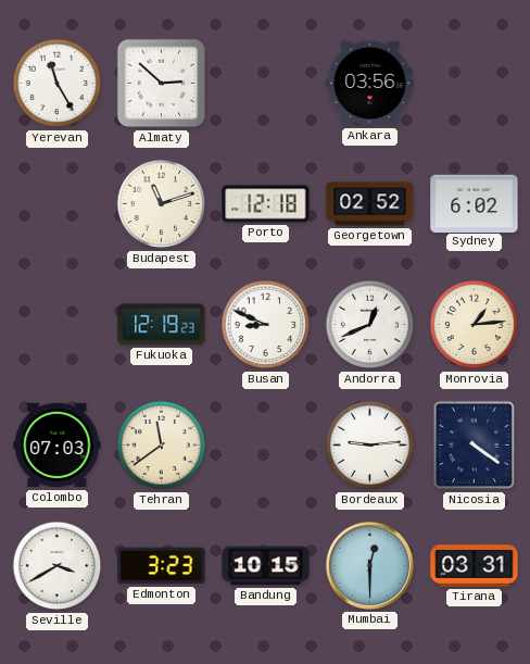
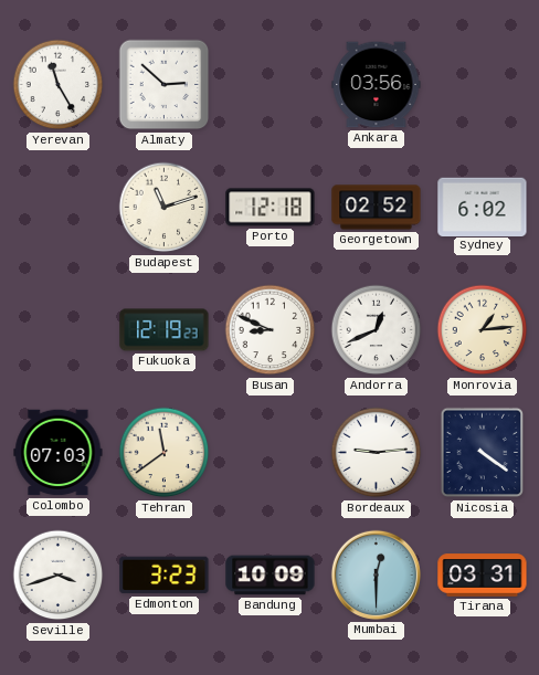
Seville: 3:40 -> 3:42 (59, 576)
Bandung: 10:15 -> 10:09 (271, 576)
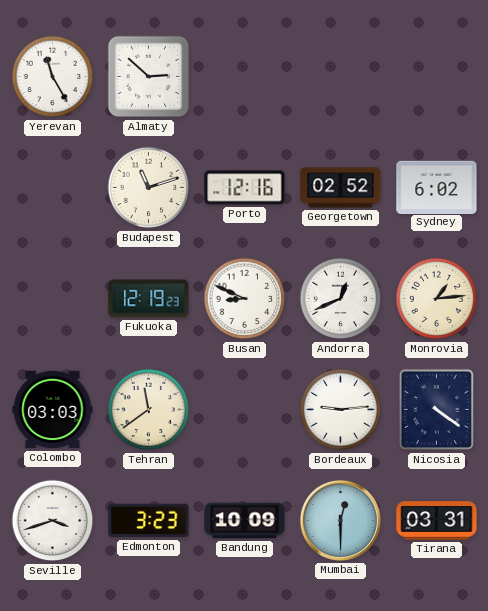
Ankara: 03:56 -> none (377, 85)
Porto: 12:18 -> 12:16 (245, 188)
Colombo: 07:03 -> 03:03 (53, 410)
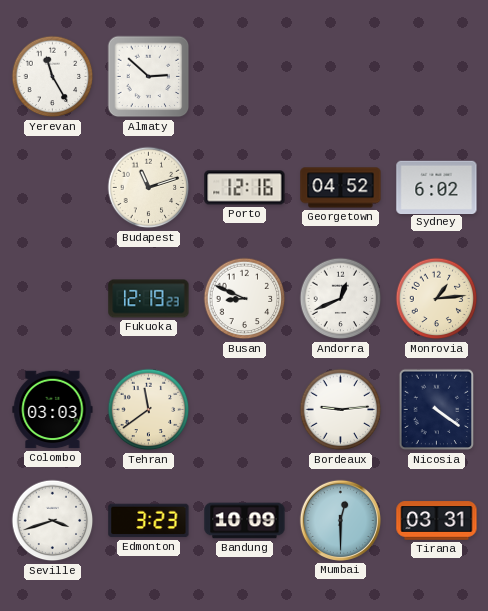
Georgetown: 02:52 -> 04:52 (341, 188)
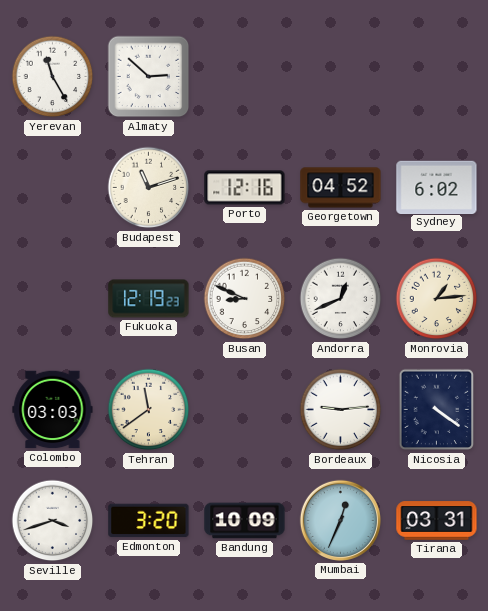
Edmonton: 3:23 -> 3:20 (149, 521)
Mumbai: 12:30 -> 12:34 (340, 520)
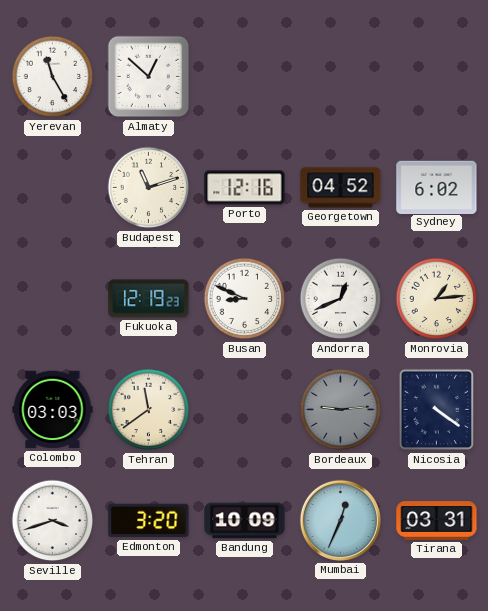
Almaty: 2:52 -> 12:52 (149, 77)
Bordeaux dial: white -> grey (341, 410)
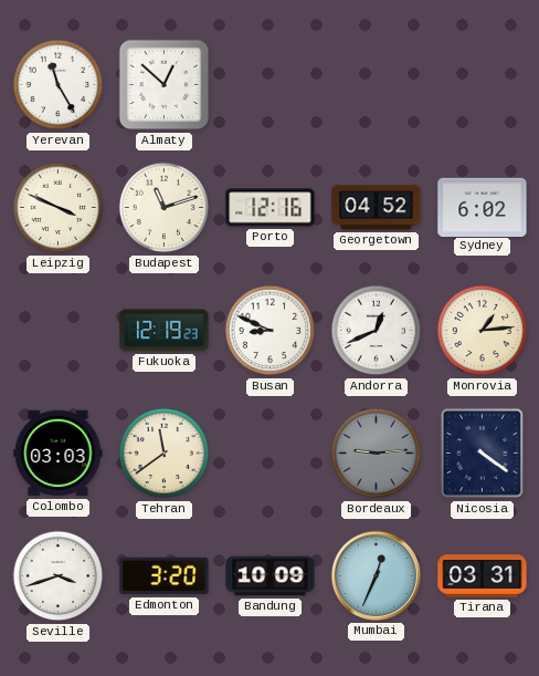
Leipzig: none -> 3:49 (59, 208)
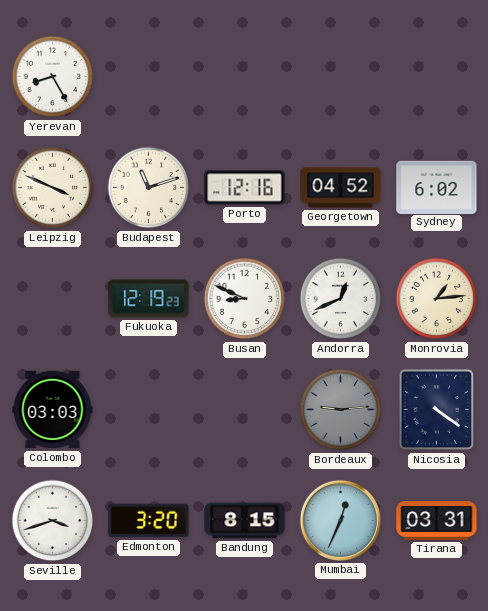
Yerevan: 11:25 -> 8:25 (53, 77)
Almaty: 12:52 -> none (165, 85)
Tehran: 11:39 -> none (165, 454)
Bandung: 10:09 -> 8:15 (245, 521)
